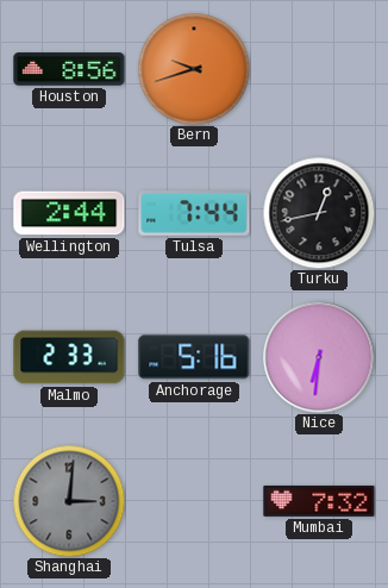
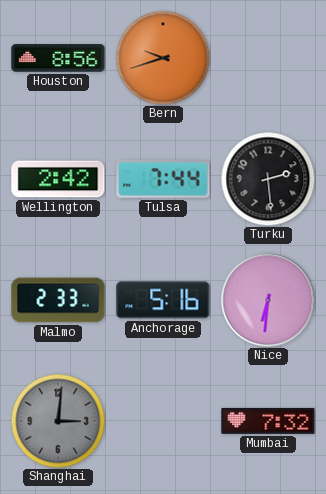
Wellington: 2:44 -> 2:42 (58, 179)
Turku: 12:43 -> 2:29 (268, 179)
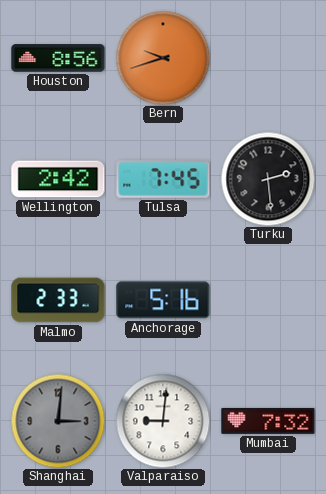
Tulsa: 7:44 -> 7:45 (163, 180)
Nice: 6:31 -> none (268, 300)
Valparaiso: none -> 9:01 (163, 421)
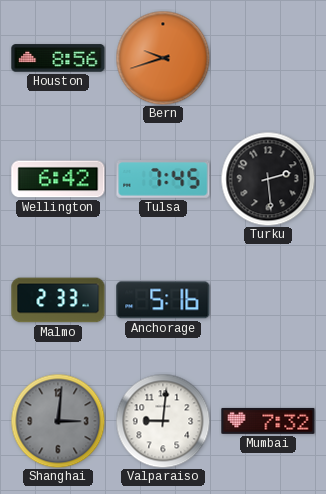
Wellington: 2:42 -> 6:42 (58, 179)
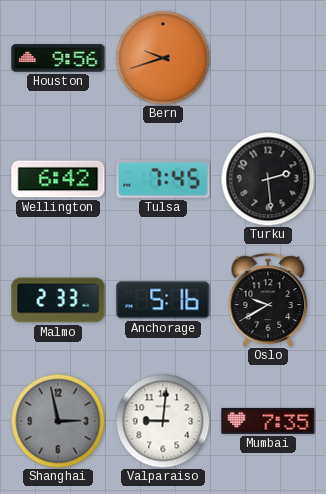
Houston: 8:56 -> 9:56 (58, 58)
Oslo: none -> 9:40 (268, 300)
Shanghai: 3:01 -> 2:58 (58, 421)
Mumbai: 7:32 -> 7:35 (268, 421)
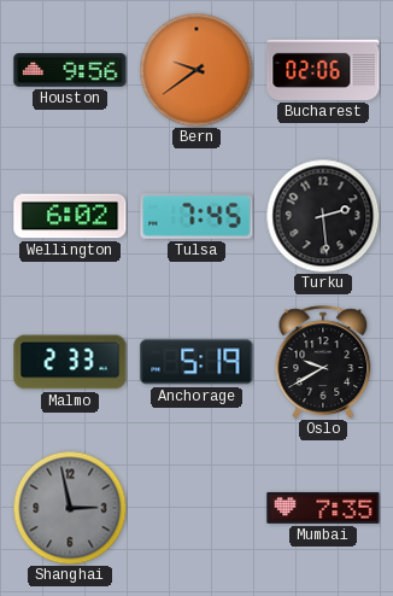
Bern: 9:42 -> 9:39 (196, 70)
Bucharest: none -> 02:06 (323, 70)
Wellington: 6:42 -> 6:02 (70, 216)
Anchorage: 5:16 -> 5:19 (196, 362)
Valparaiso: 9:01 -> none (163, 421)
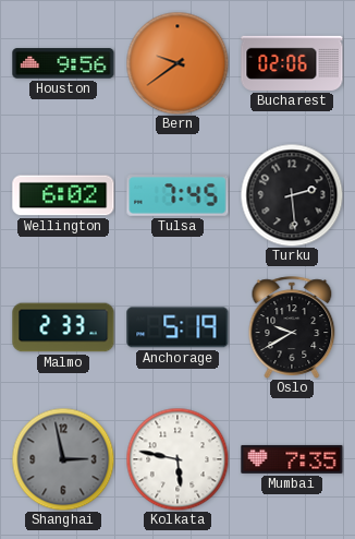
Kolkata: none -> 5:47 (177, 459)
